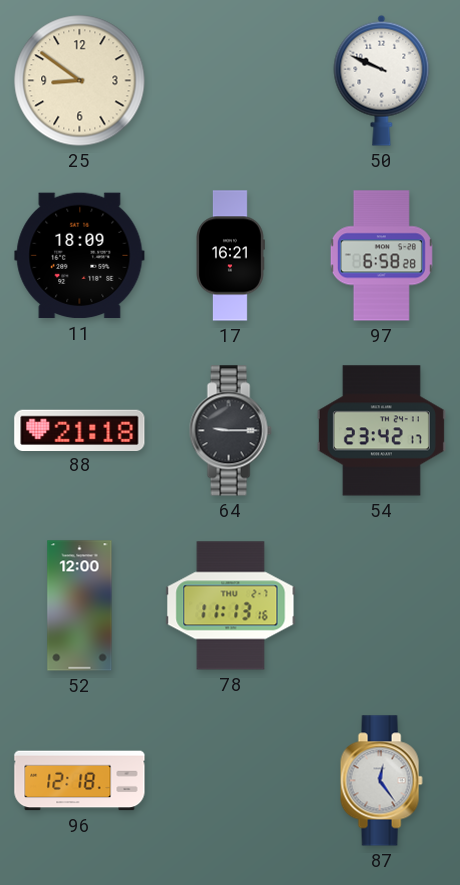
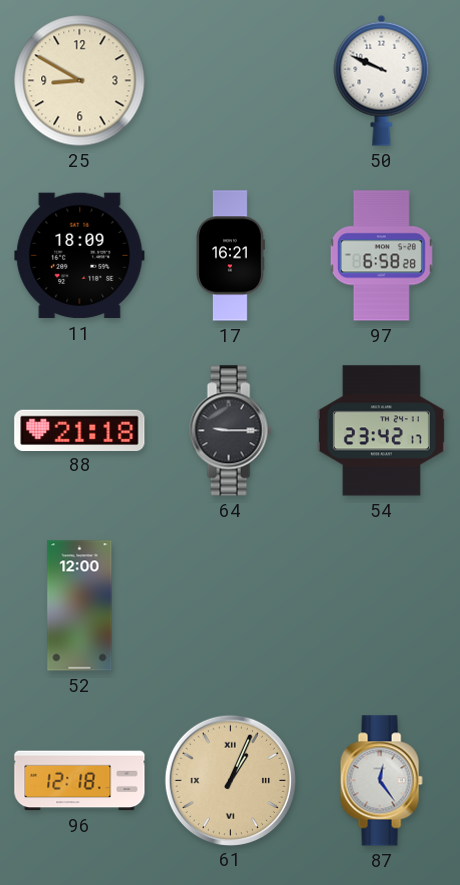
25: 8:51 -> 8:50 (80, 81)
78: 11:13 -> none (231, 606)
61: none -> 1:04 (230, 780)
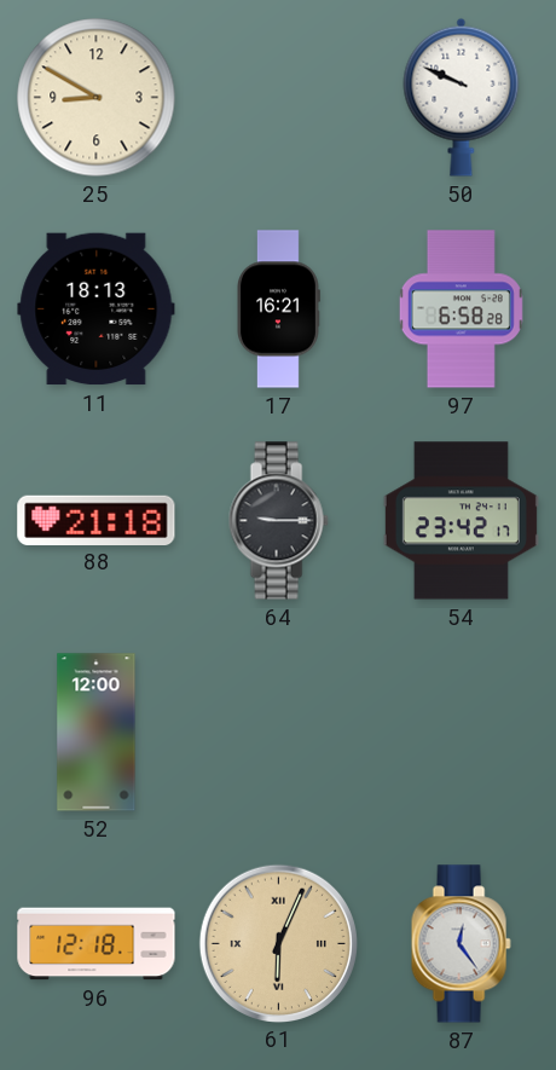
11: 18:09 -> 18:13 (97, 310)
61: 1:04 -> 6:04 (278, 943)
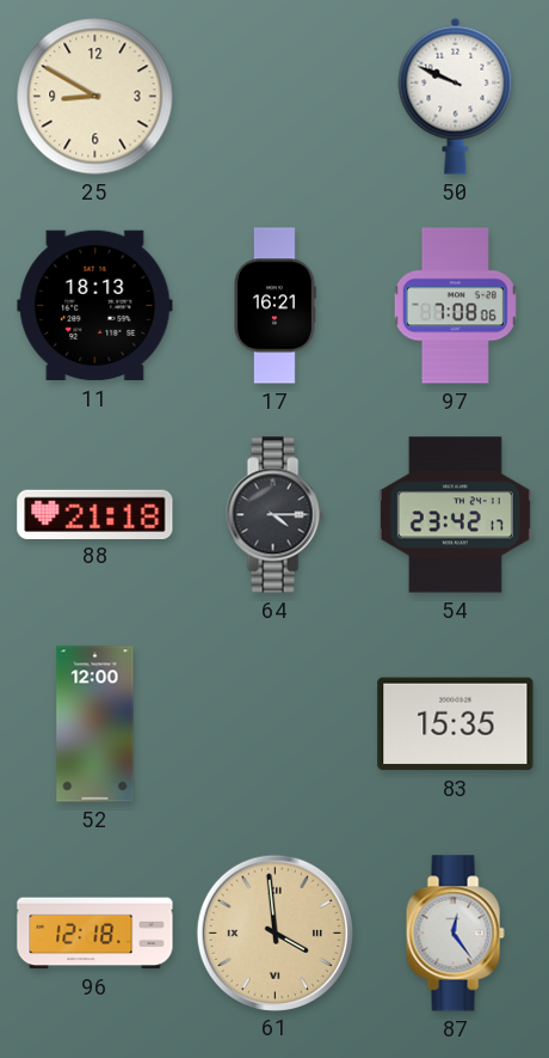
97: 6:58 -> 7:08 (455, 306)
64: 9:15 -> 4:15 (274, 515)
83: none -> 15:35 (456, 724)
61: 6:04 -> 3:59 (274, 932)
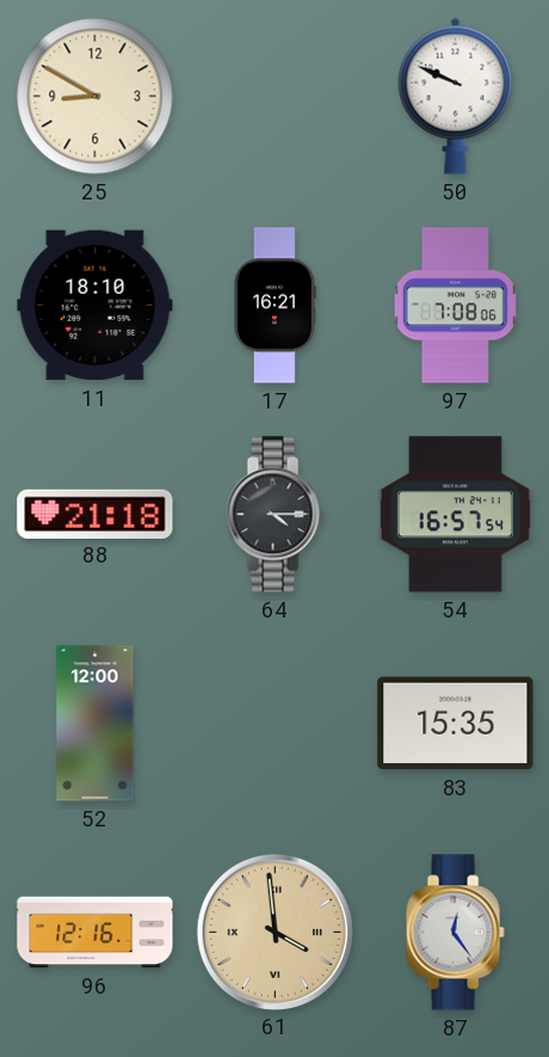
11: 18:13 -> 18:10 (95, 306)
54: 23:42 -> 16:57 (455, 515)
96: 12:18 -> 12:16 (95, 933)
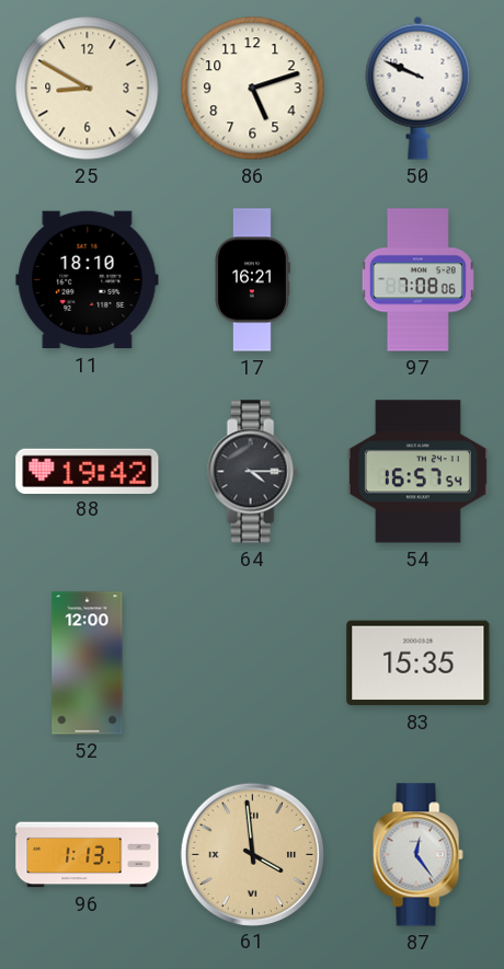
86: none -> 5:12 (253, 89)
88: 21:18 -> 19:42 (88, 471)
96: 12:16 -> 1:13 (88, 855)
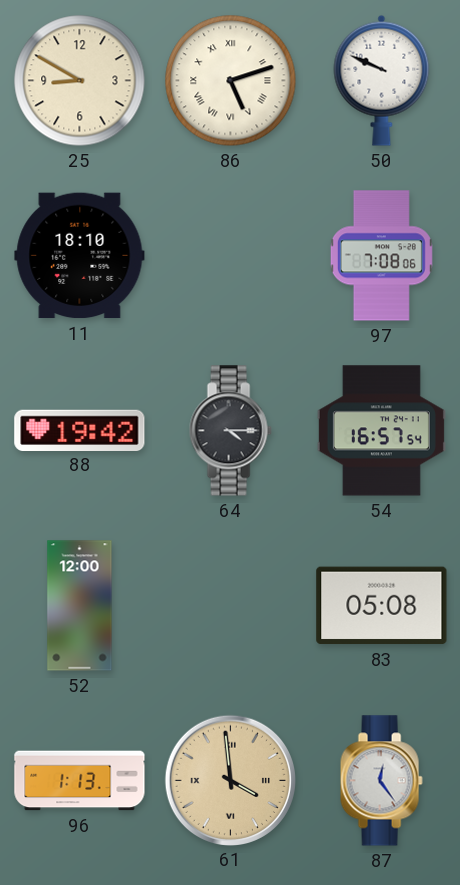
86 numerals: Arabic -> Roman (231, 81)
17: 16:21 -> none (253, 280)
83: 15:35 -> 05:08 (382, 606)
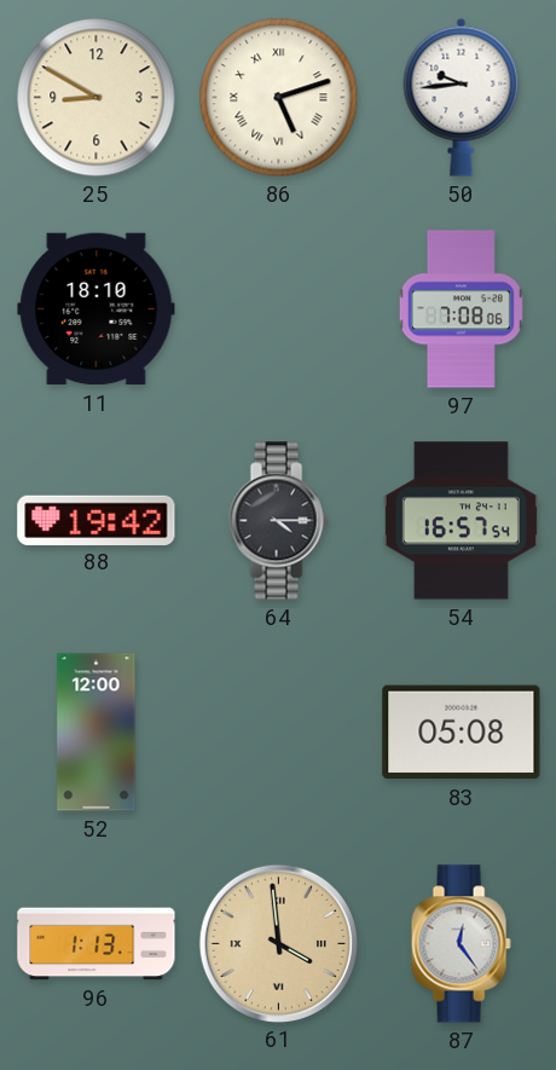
50: 9:49 -> 9:44 (462, 97)
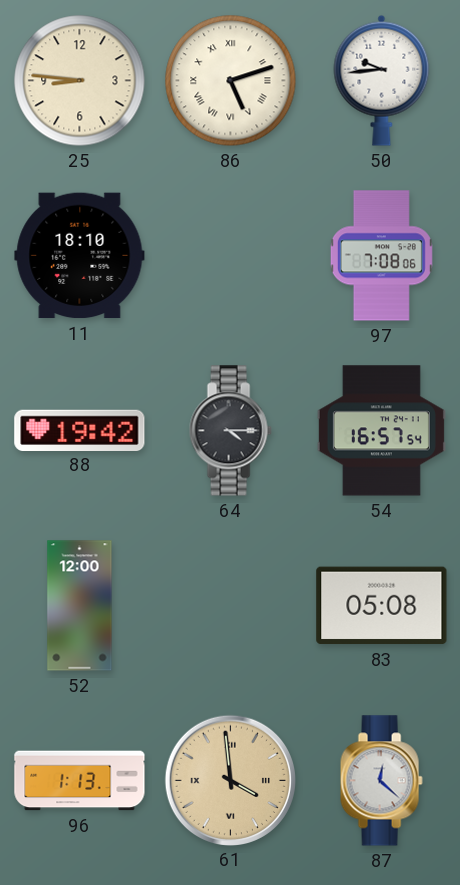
25: 8:50 -> 8:46 (80, 81)
87: 12:24 -> 12:22 (381, 781)
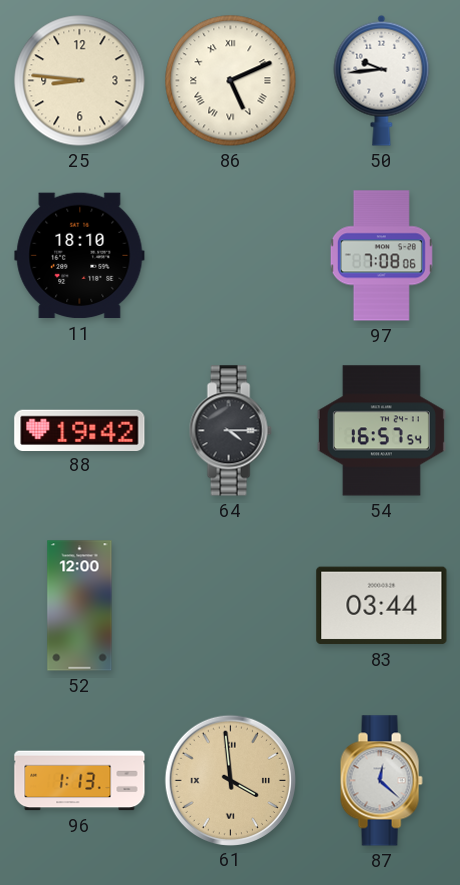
86: 5:12 -> 5:11 (231, 81)
83: 05:08 -> 03:44 (382, 606)
